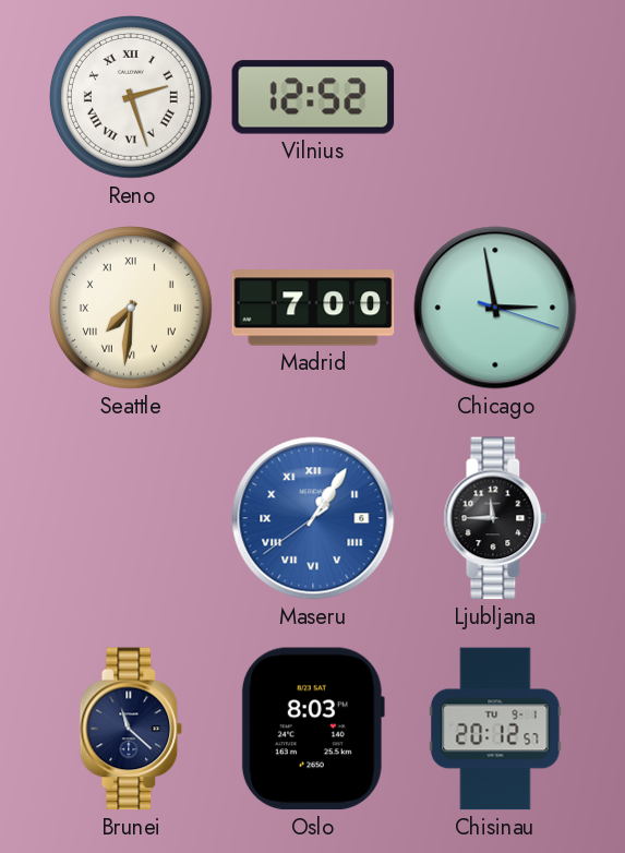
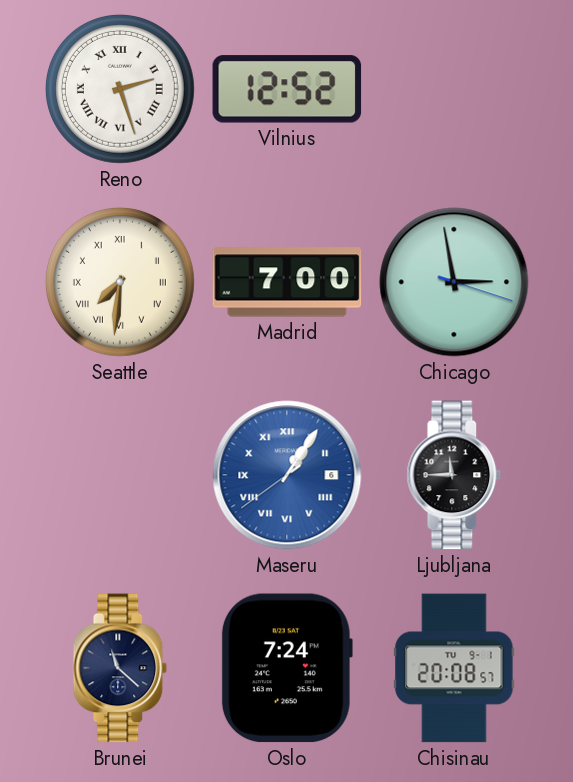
Oslo: 8:03 -> 7:24 (287, 668)
Chisinau: 20:12 -> 20:08 (454, 668)
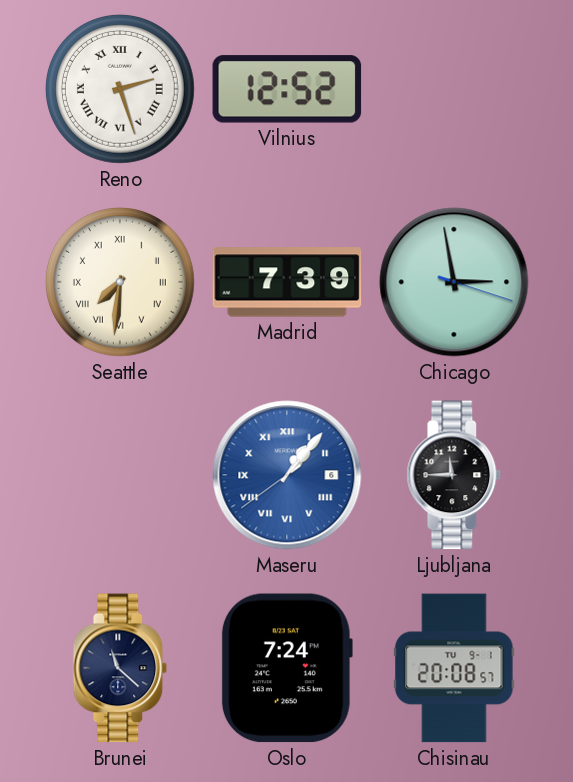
Madrid: 7:00 -> 7:39 (287, 282)
Maseru: 1:05 -> 1:06 (287, 475)
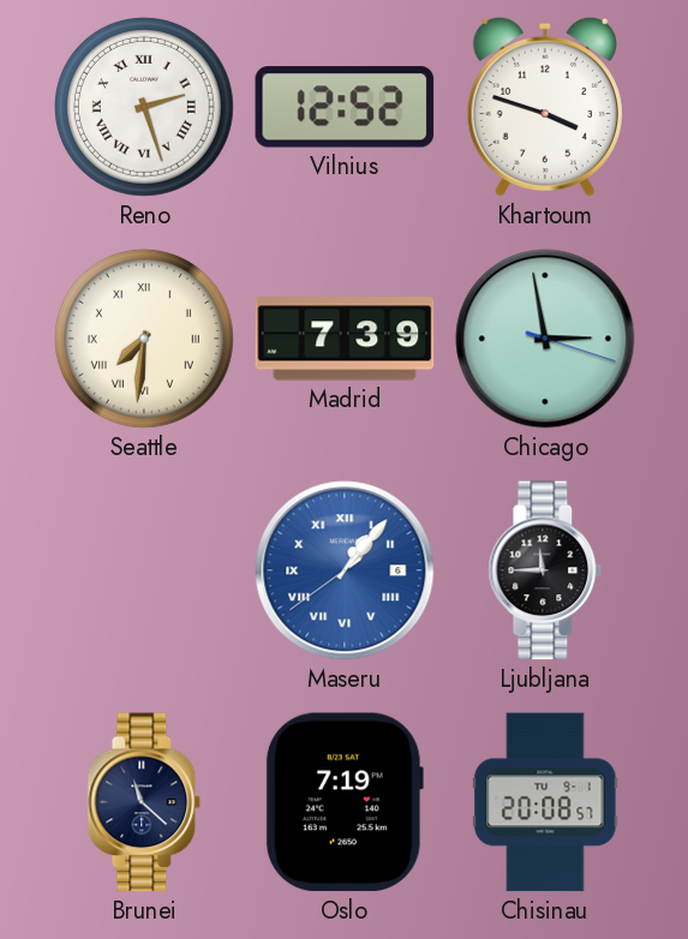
Khartoum: none -> 3:48 (545, 107)
Oslo: 7:24 -> 7:19 (345, 802)
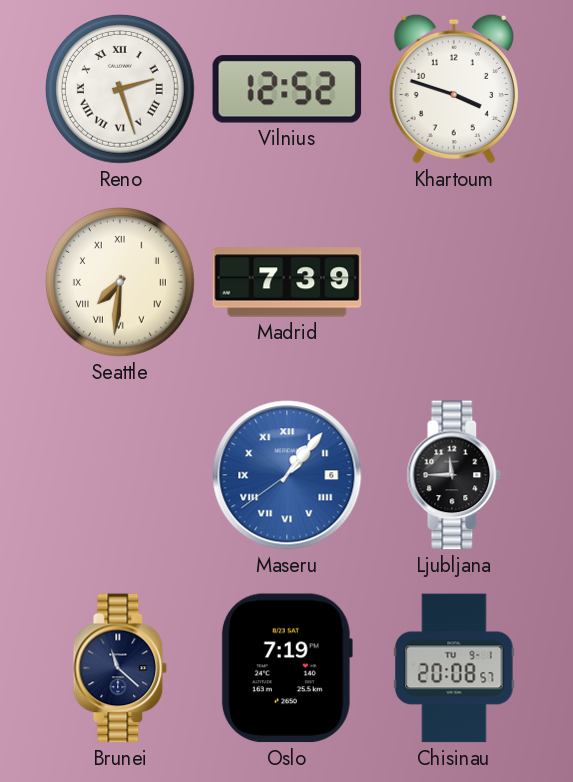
Chicago: 2:58 -> none (545, 339)
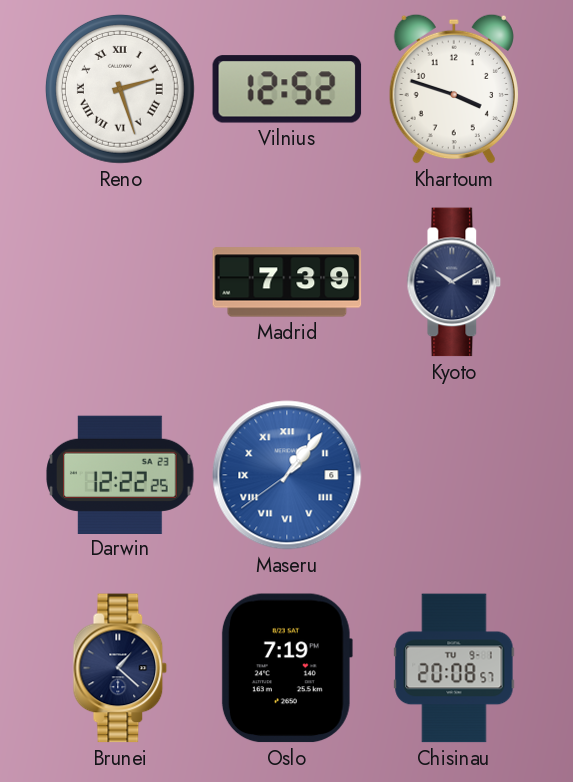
Seattle: 7:31 -> none (120, 282)
Kyoto: none -> 10:10 (454, 282)
Darwin: none -> 12:22 (120, 474)
Ljubljana: 11:45 -> none (454, 475)
Brunei: 11:22 -> 1:22 (120, 668)
